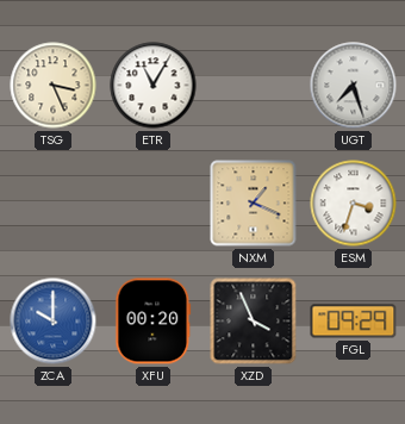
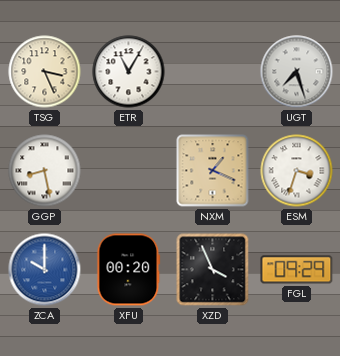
GGP: none -> 8:28 (45, 171)
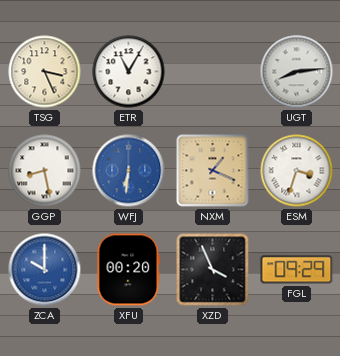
UGT: 7:27 -> 8:14 (297, 72)
WFJ: none -> 6:31 (129, 171)
